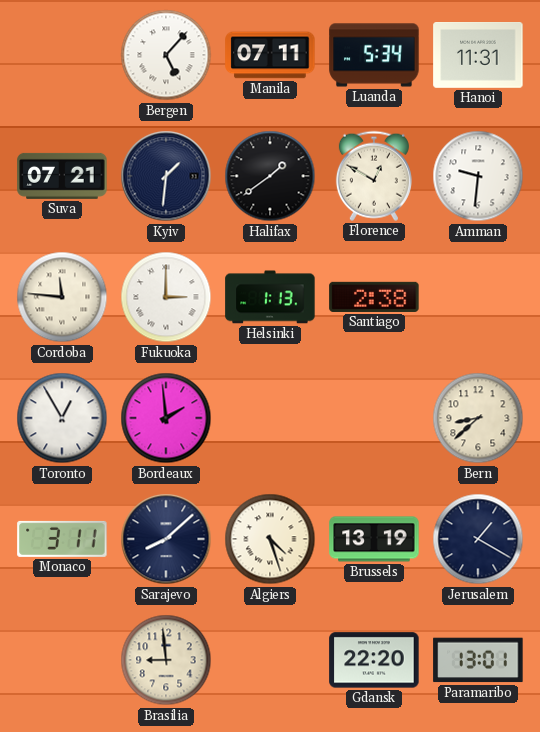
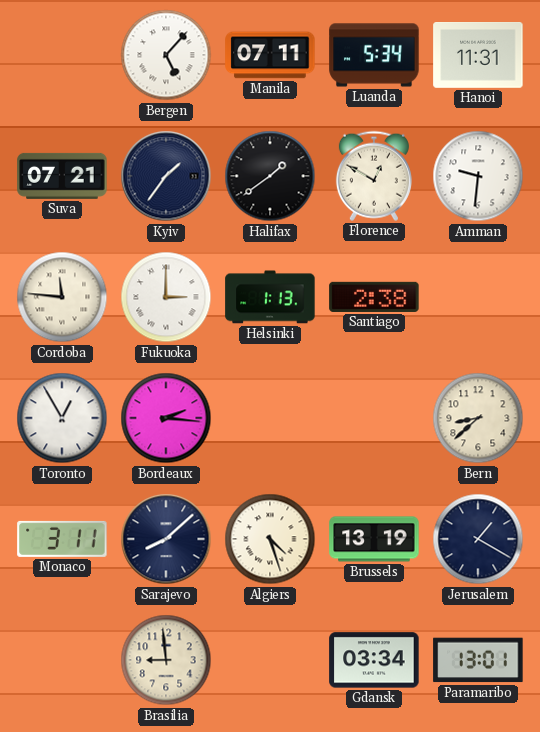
Kyiv: 1:31 -> 1:36 (166, 176)
Bordeaux: 1:59 -> 2:16 (166, 418)
Gdansk: 22:20 -> 03:34 (374, 660)
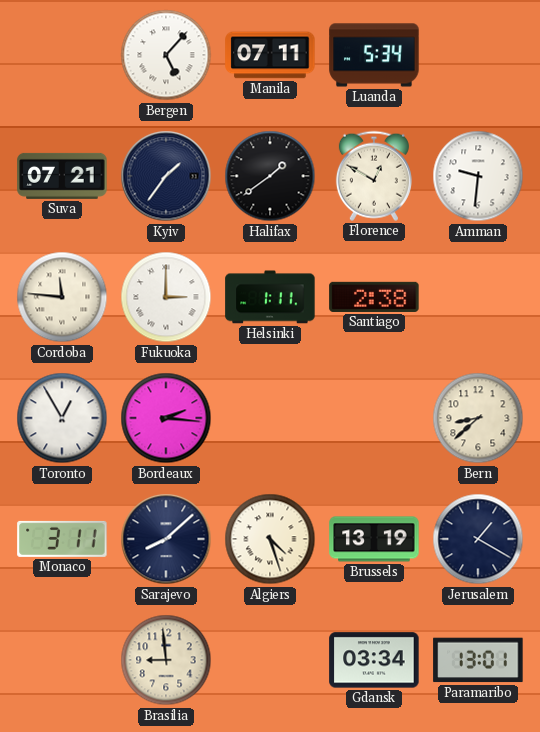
Hanoi: 11:31 -> none (478, 56)
Helsinki: 1:13 -> 1:11 (270, 297)
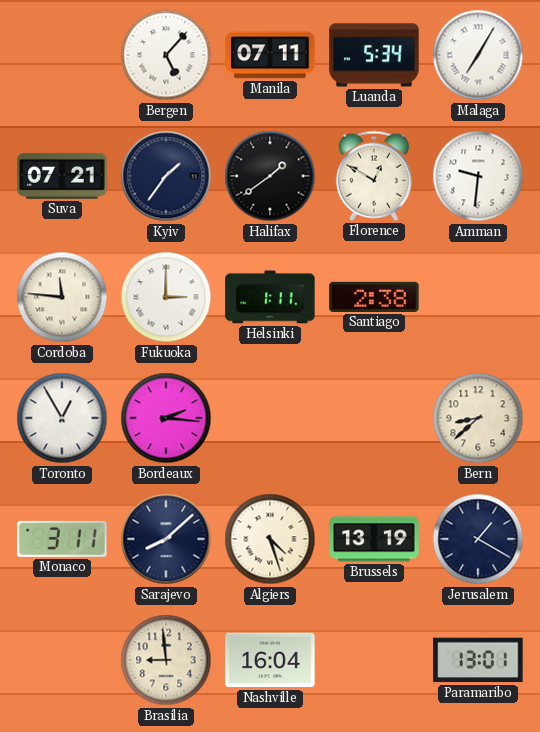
Malaga: none -> 7:05 (478, 55)
Nashville: none -> 16:04 (270, 660)
Gdansk: 03:34 -> none (374, 660)
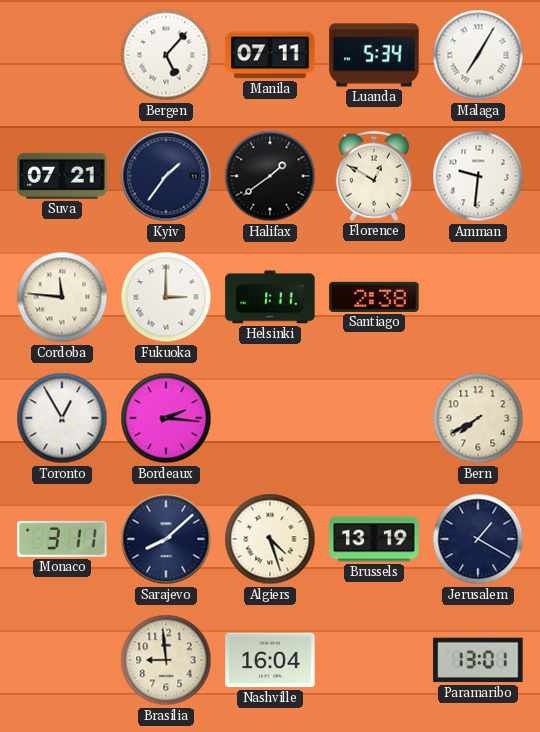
Bern: 8:38 -> 7:40 (478, 418)
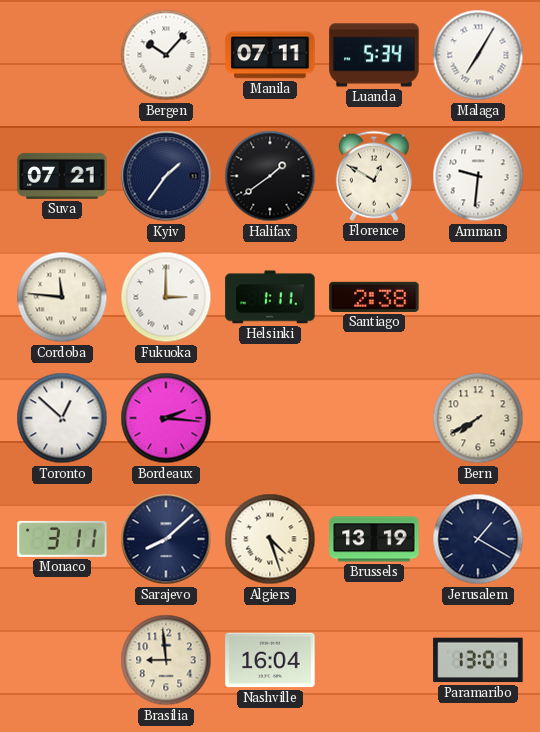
Bergen: 5:07 -> 10:07 (166, 55)
Toronto: 12:55 -> 12:52 (62, 418)
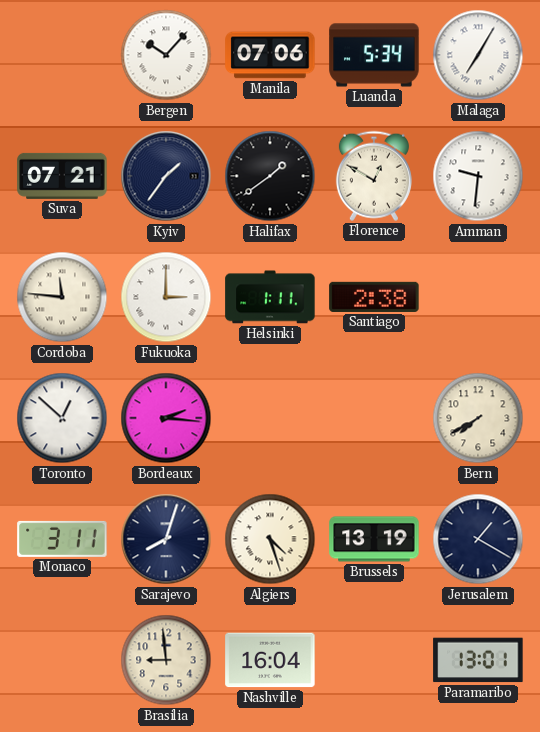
Manila: 07:11 -> 07:06 (270, 55)
Sarajevo: 8:08 -> 8:03 (166, 539)
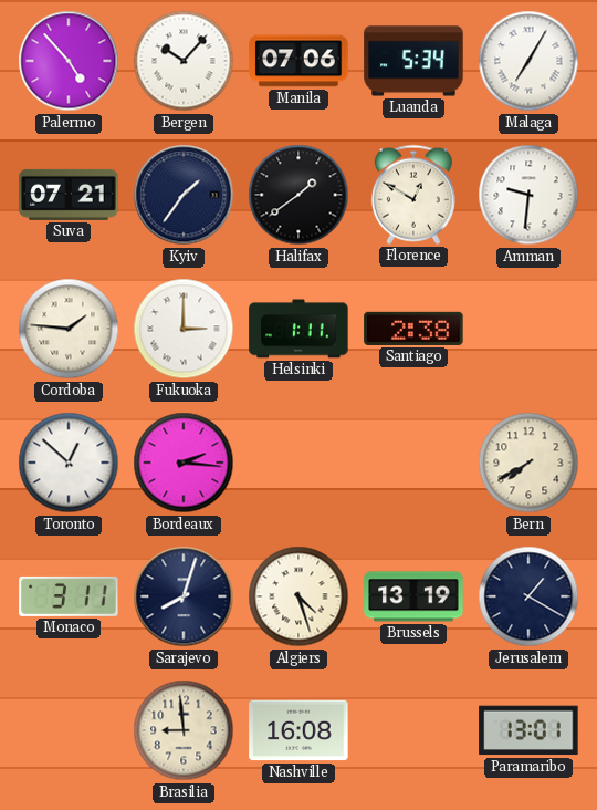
Palermo: none -> 4:53 (69, 61)
Cordoba: 11:46 -> 1:46 (69, 329)
Nashville: 16:04 -> 16:08 (298, 730)
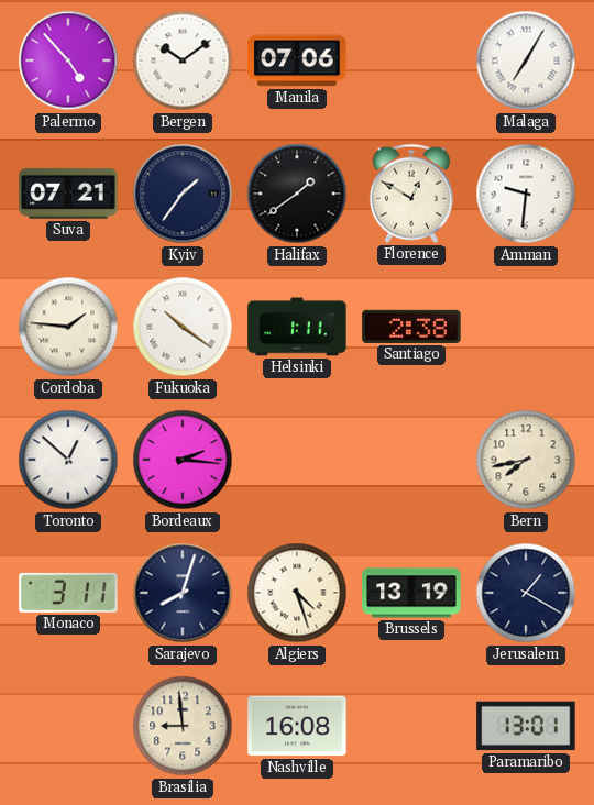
Bergen: 10:07 -> 10:09 (183, 60)
Luanda: 5:34 -> none (413, 61)
Fukuoka: 3:00 -> 10:21 (183, 327)
Bern: 7:40 -> 7:43 (526, 460)
